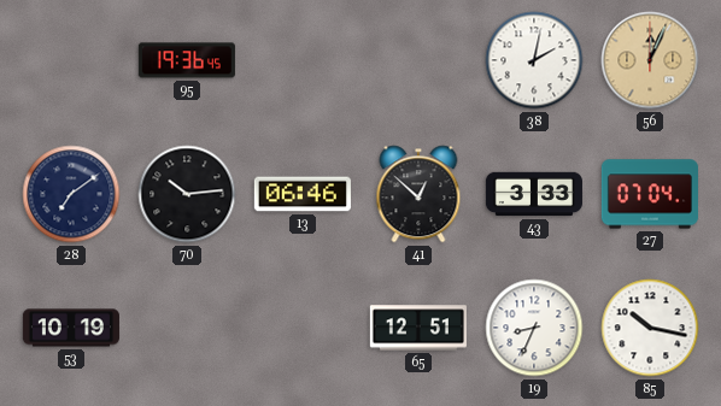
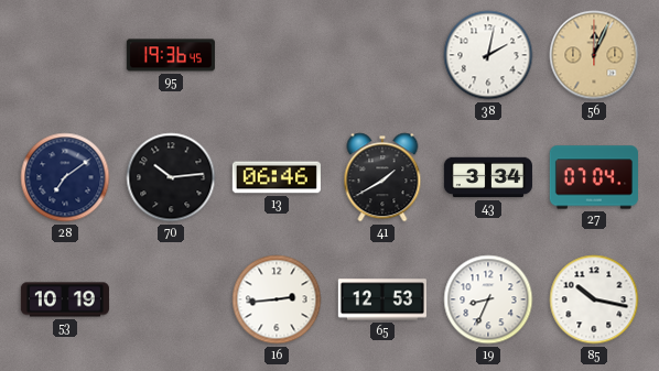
41: 12:52 -> 1:40 (382, 177)
43: 3:33 -> 3:34 (488, 177)
16: none -> 2:44 (277, 299)
65: 12:51 -> 12:53 (382, 299)
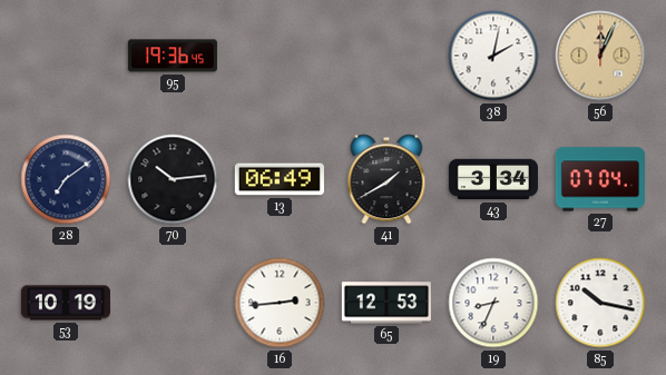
13: 06:46 -> 06:49 (280, 179)
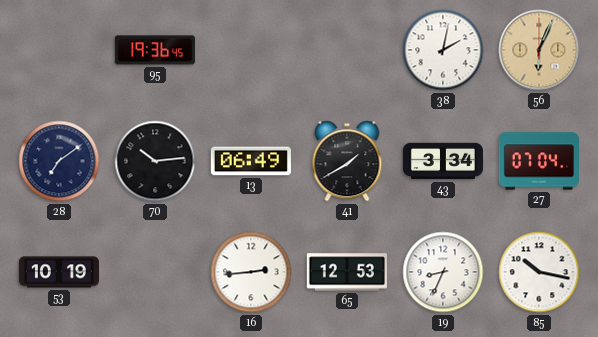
56: 12:04 -> 6:04 (539, 50)
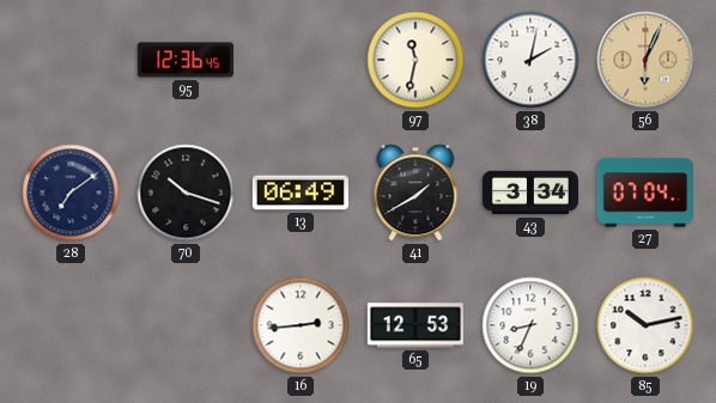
95: 19:36 -> 12:36 (186, 60)
97: none -> 11:32 (415, 60)
70: 10:14 -> 10:18 (186, 193)
53: 10:19 -> none (59, 272)
85: 10:17 -> 10:13 (645, 325)
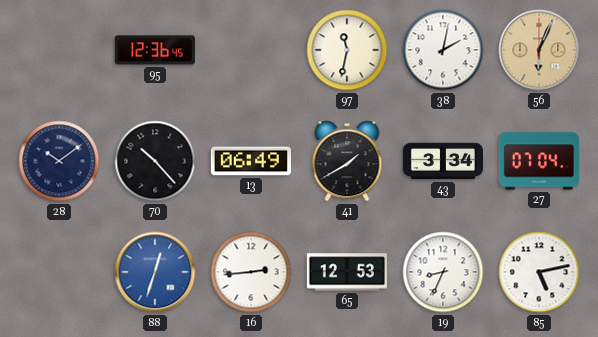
28: 7:09 -> 10:09 (59, 161)
70: 10:18 -> 10:23 (155, 161)
88: none -> 12:33 (155, 272)
85: 10:13 -> 5:13 (539, 272)
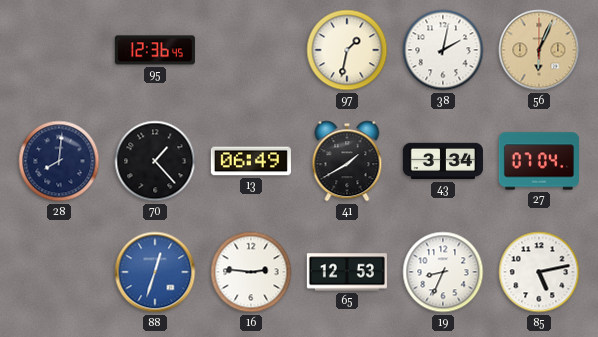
97: 11:32 -> 1:32 (347, 50)
28: 10:09 -> 8:01 (59, 161)
70: 10:23 -> 1:23 (155, 161)
16: 2:44 -> 2:46 (251, 272)
